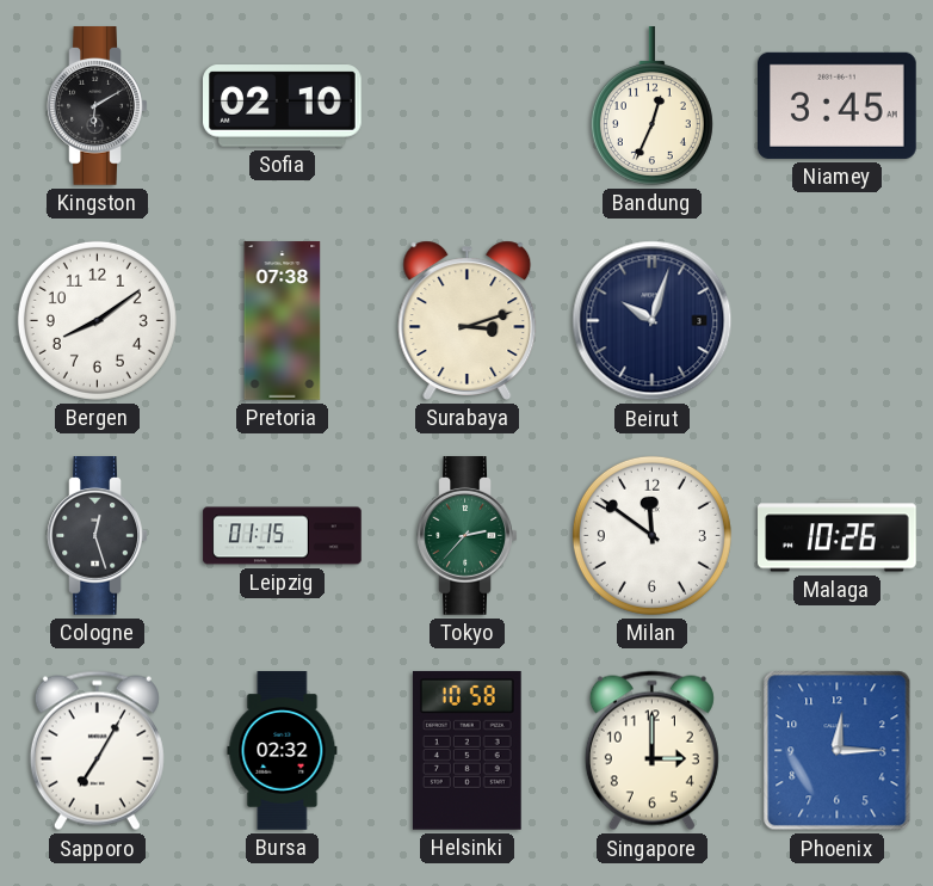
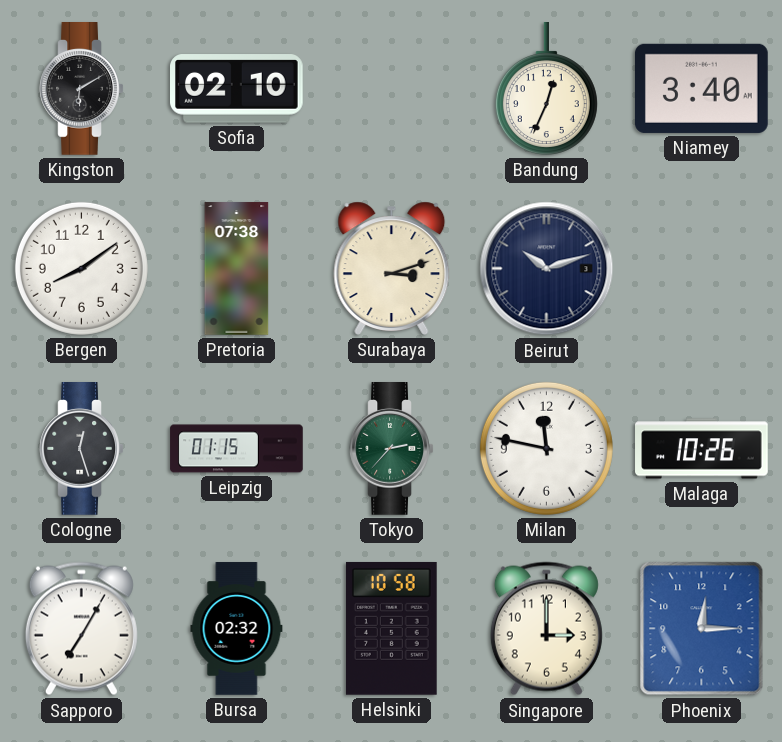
Niamey: 3:45 -> 3:40 (702, 88)
Beirut: 10:03 -> 10:12 (547, 269)
Milan: 11:51 -> 11:47 (546, 448)
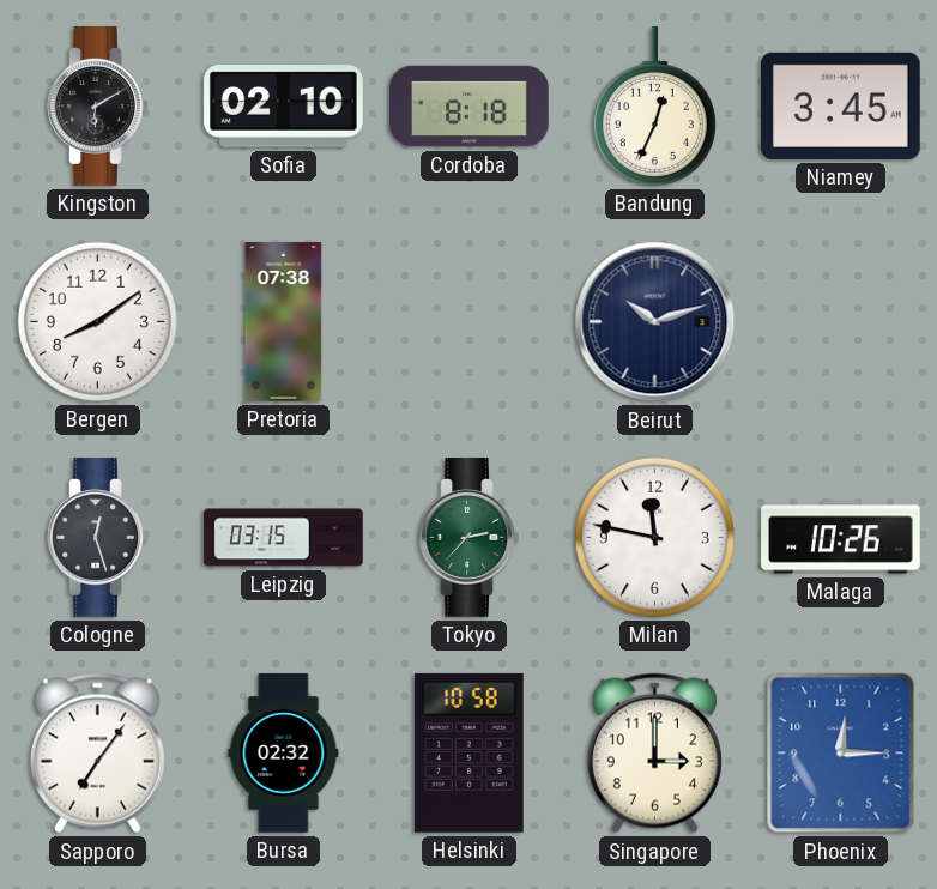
Cordoba: none -> 8:18 (470, 107)
Niamey: 3:40 -> 3:45 (841, 105)
Surabaya: 3:12 -> none (392, 268)
Leipzig: 01:15 -> 03:15 (284, 538)
Sapporo: 7:05 -> 7:06 (97, 754)
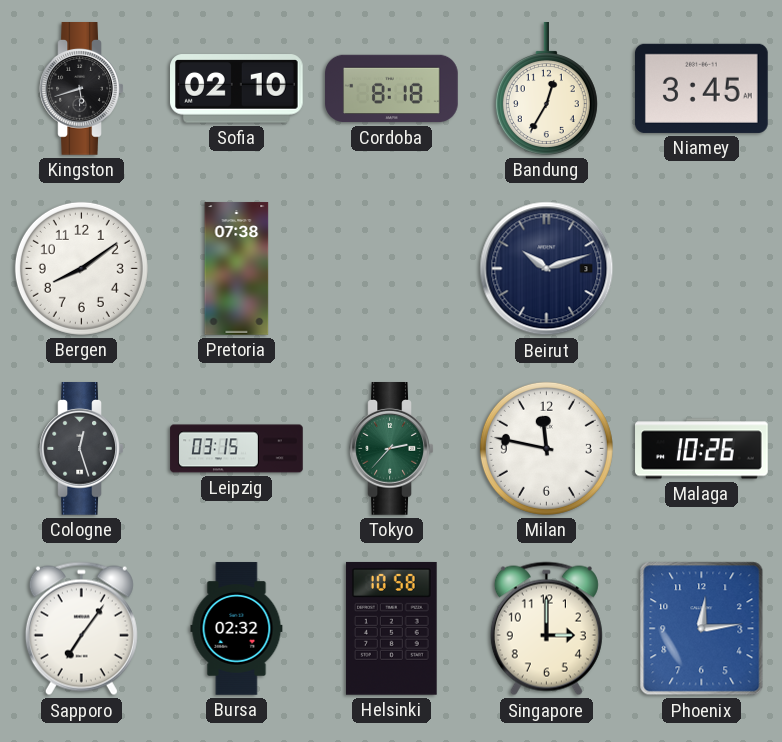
Kingston: 6:10 -> 5:42 (82, 89)
Bandung: 12:34 -> 12:35 (546, 89)
Phoenix: 12:15 -> 12:14 (702, 629)
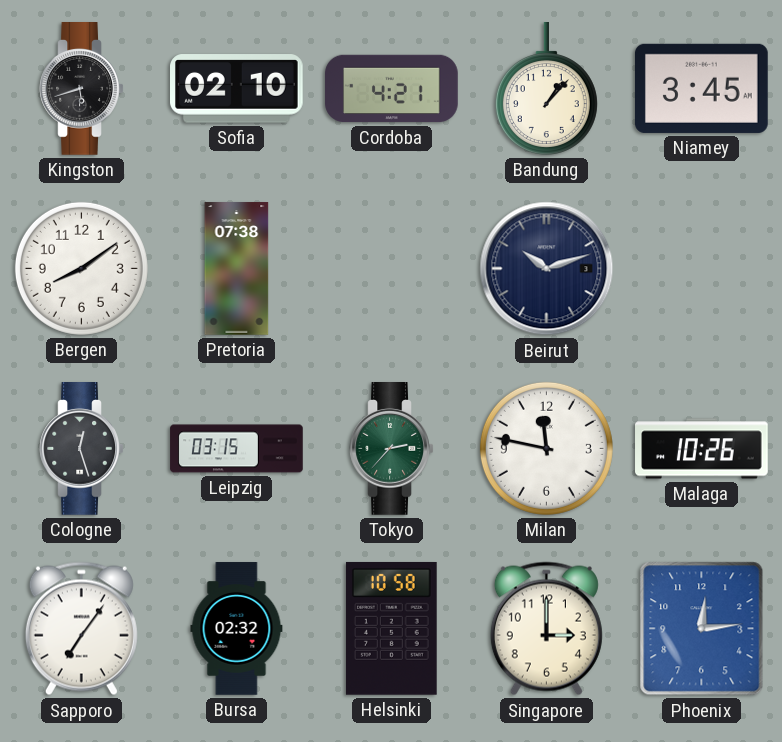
Cordoba: 8:18 -> 4:21 (392, 89)
Bandung: 12:35 -> 1:07 (546, 89)
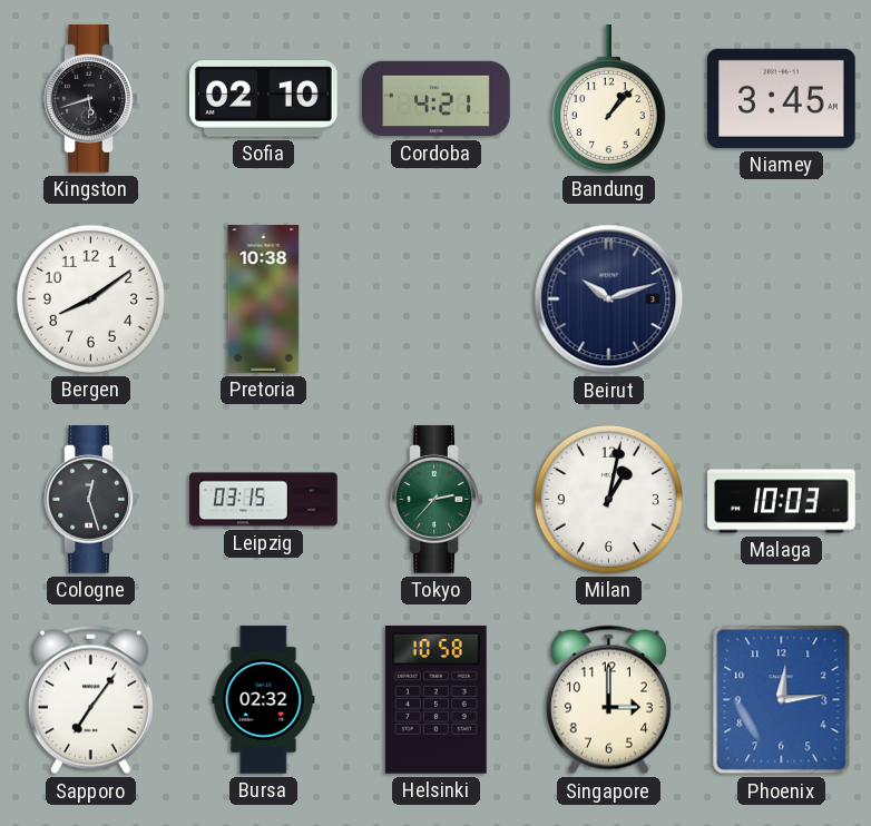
Pretoria: 07:38 -> 10:38 (264, 299)
Milan: 11:47 -> 1:02 (608, 499)
Malaga: 10:26 -> 10:03 (782, 500)
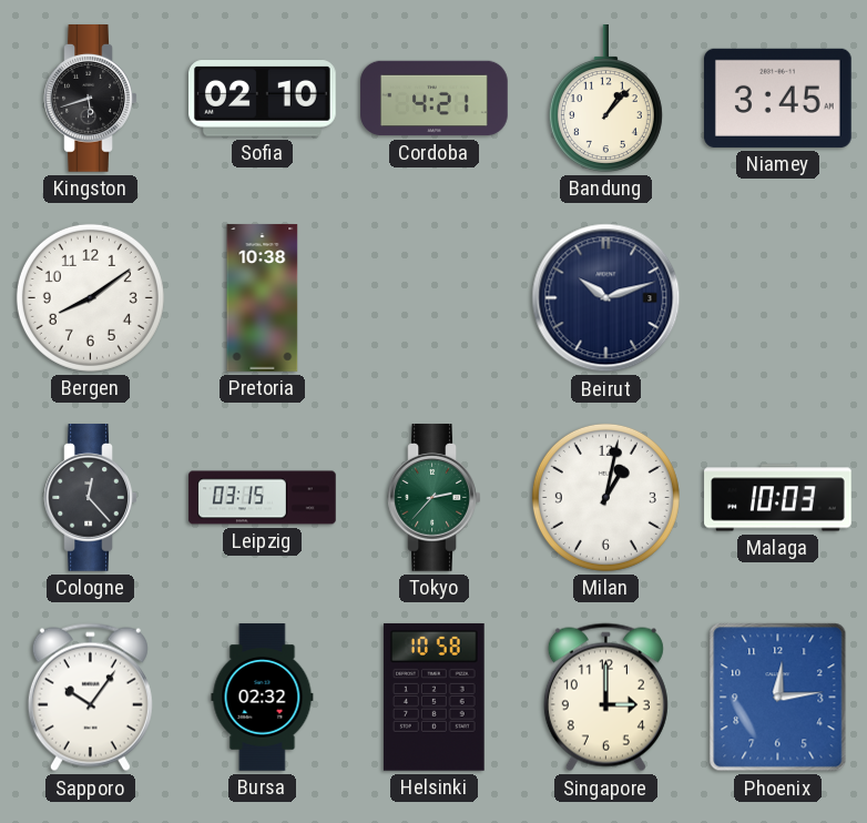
Cologne: 12:27 -> 12:23 (91, 498)
Sapporo: 7:06 -> 10:06 (90, 698)
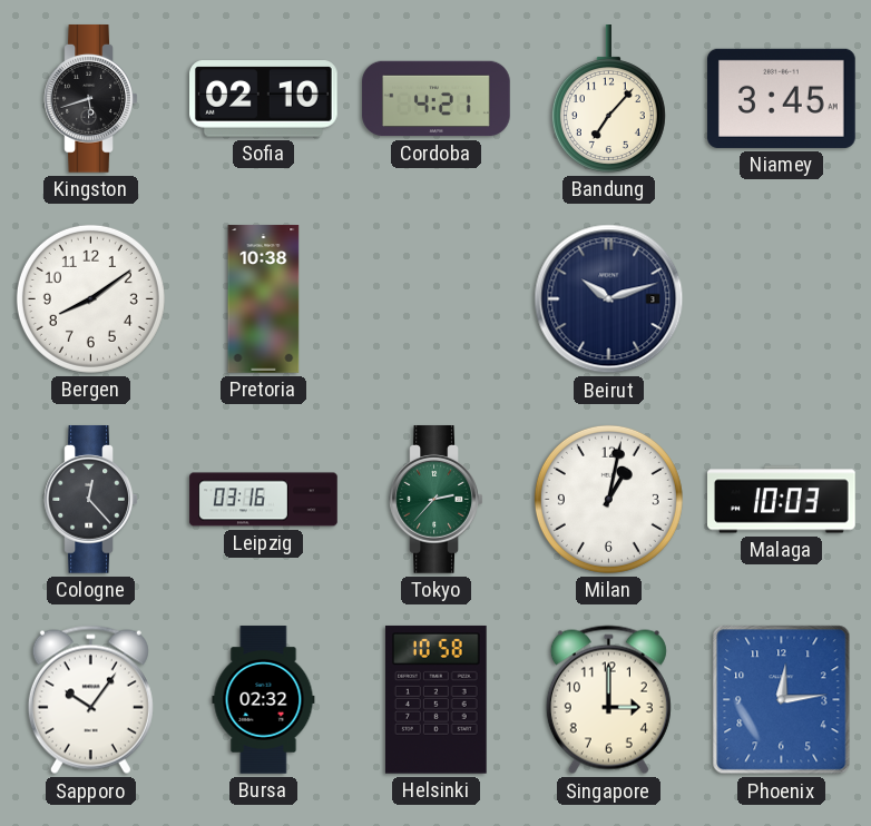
Bandung: 1:07 -> 7:07 (608, 99)
Leipzig: 03:15 -> 03:16 (264, 500)
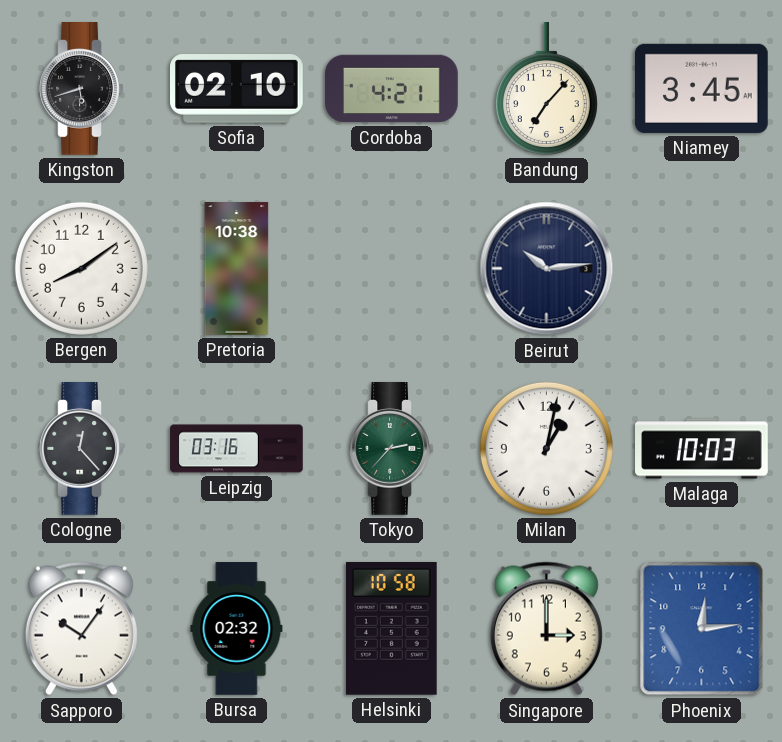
Beirut: 10:12 -> 10:14 (547, 269)
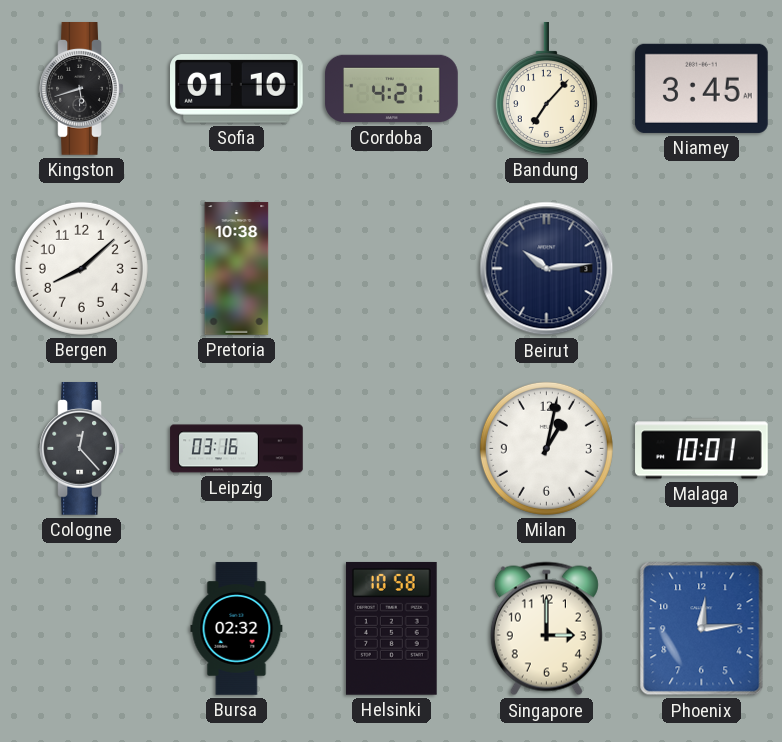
Sofia: 02:10 -> 01:10 (237, 89)
Bergen: 8:09 -> 8:08 (81, 268)
Tokyo: 2:37 -> none (392, 449)
Malaga: 10:03 -> 10:01 (702, 449)
Sapporo: 10:06 -> none (81, 629)
